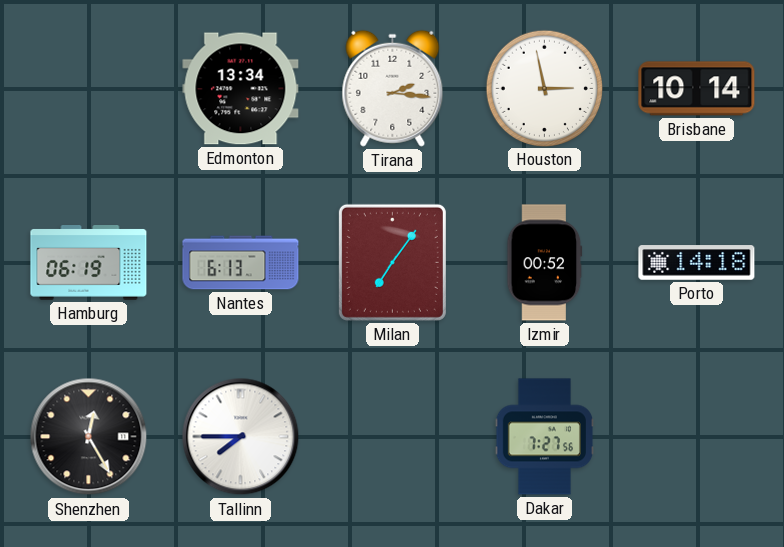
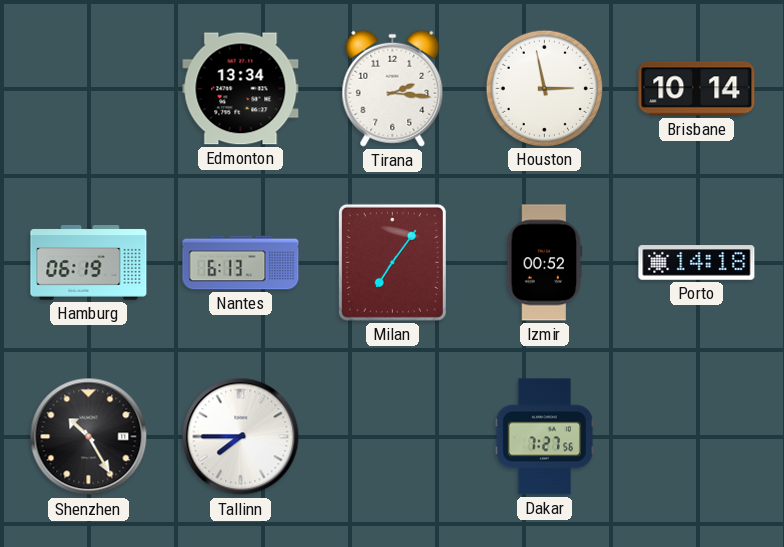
Shenzhen: 12:25 -> 10:25 (89, 437)
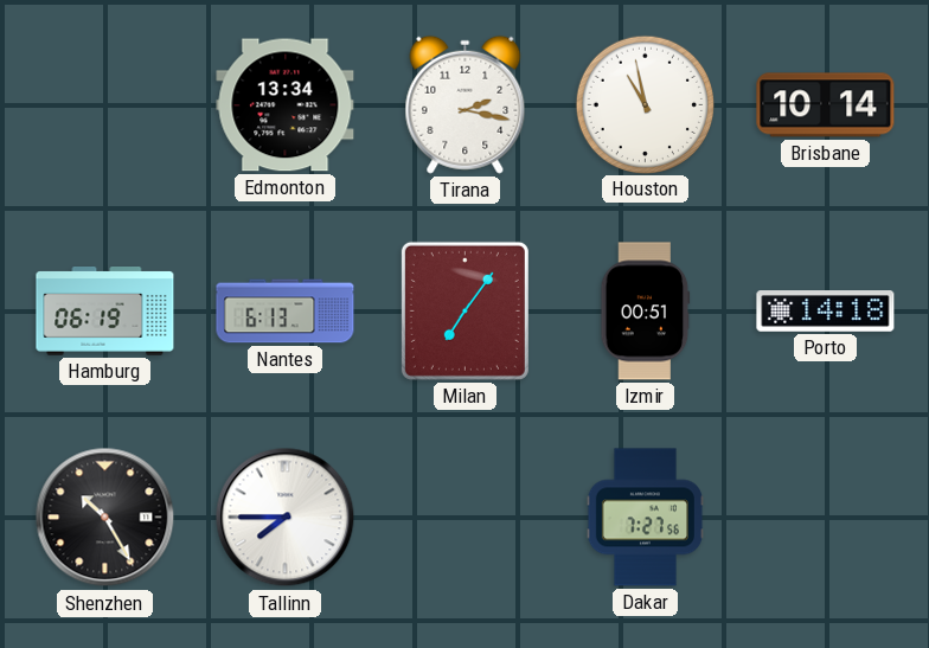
Tirana: 2:16 -> 2:17 (466, 104)
Houston: 2:58 -> 10:58 (645, 104)
Izmir: 00:52 -> 00:51 (646, 312)
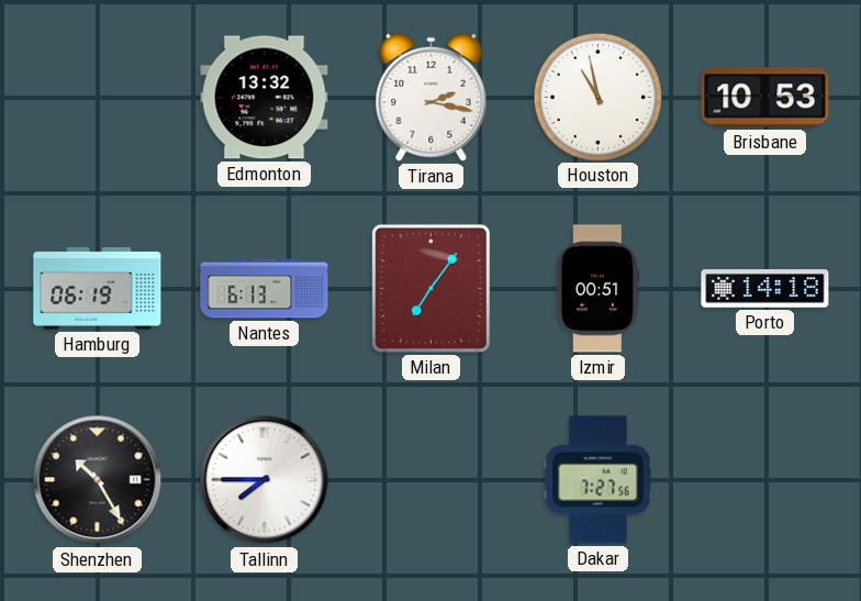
Edmonton: 13:34 -> 13:32 (265, 98)
Brisbane: 10:14 -> 10:53 (765, 98)
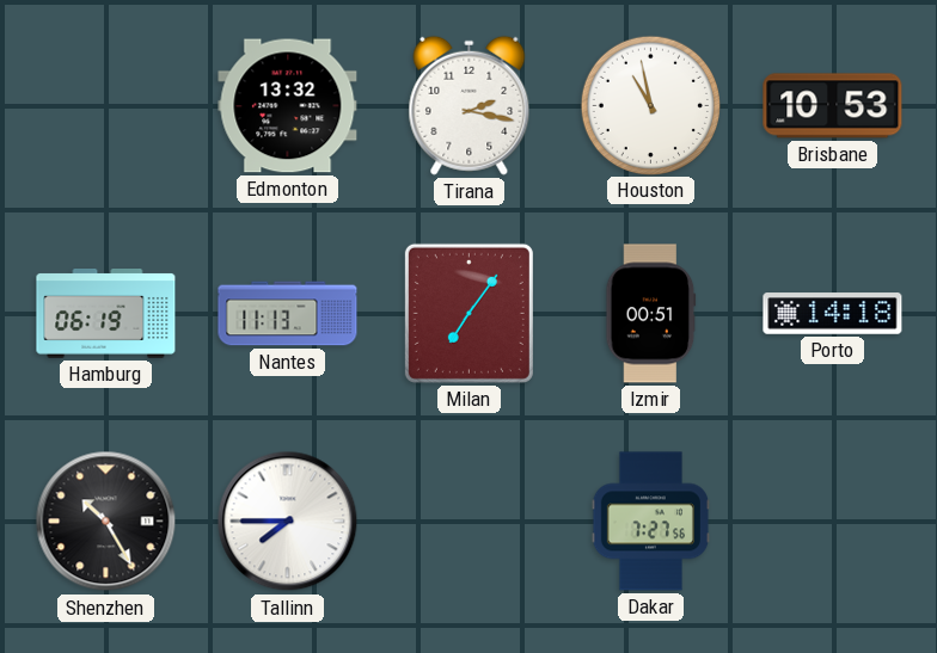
Nantes: 6:13 -> 11:13 (288, 314)
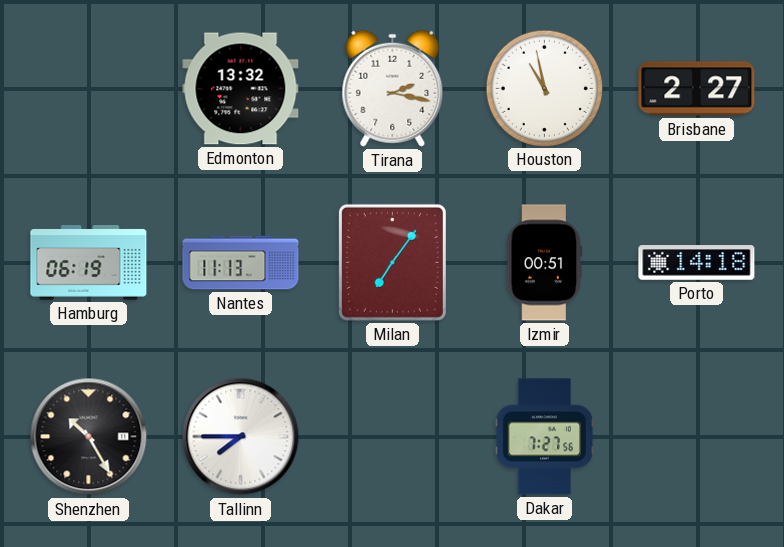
Brisbane: 10:53 -> 2:27 (697, 89)
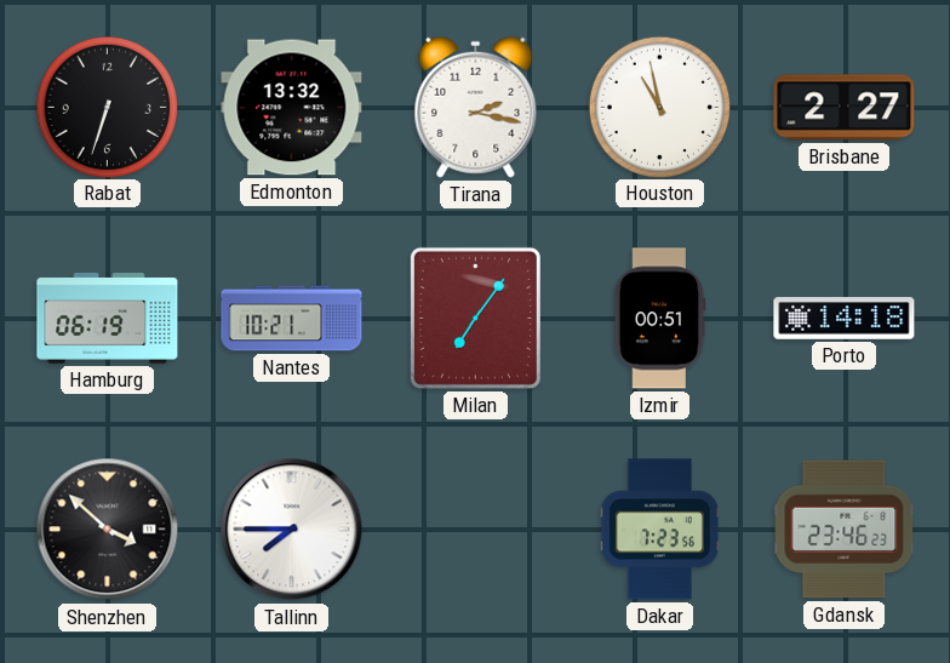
Rabat: none -> 6:33 (107, 107)
Nantes: 11:13 -> 10:21 (292, 319)
Shenzhen: 10:25 -> 3:52 (108, 530)
Dakar: 7:27 -> 7:23 (659, 530)
Gdansk: none -> 23:46 (845, 530)
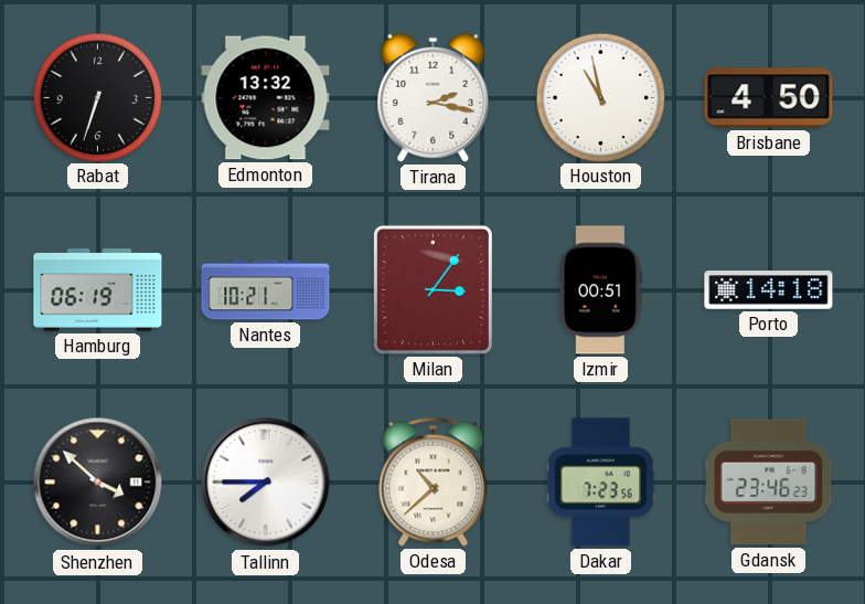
Brisbane: 2:27 -> 4:50 (769, 98)
Milan: 7:06 -> 3:06 (432, 289)
Odesa: none -> 10:38 (434, 481)
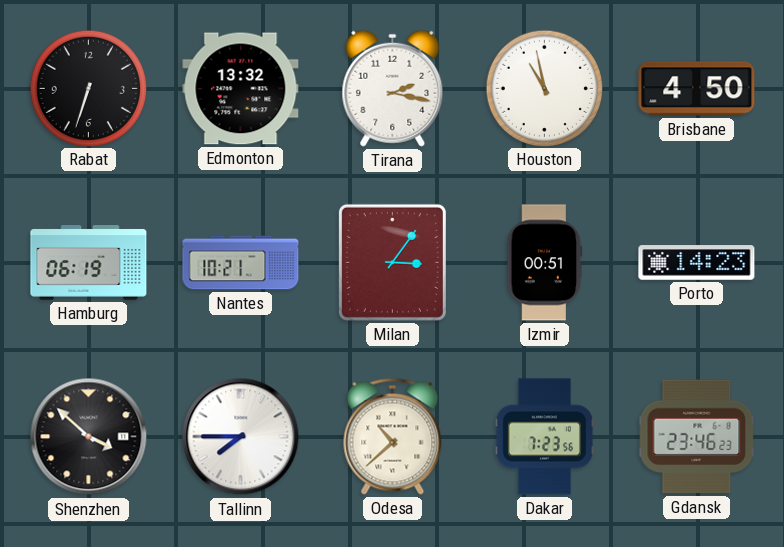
Porto: 14:18 -> 14:23 (697, 263)
